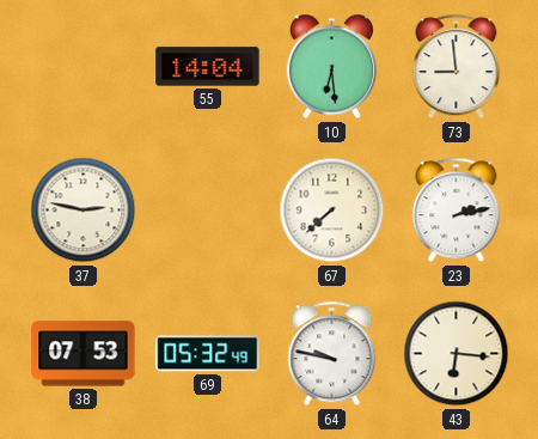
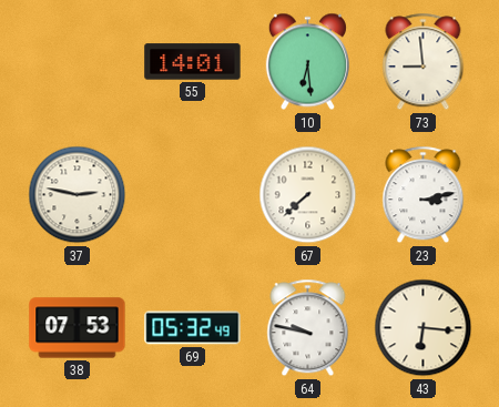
55: 14:04 -> 14:01 (193, 62)
23: 2:13 -> 3:13 (424, 195)
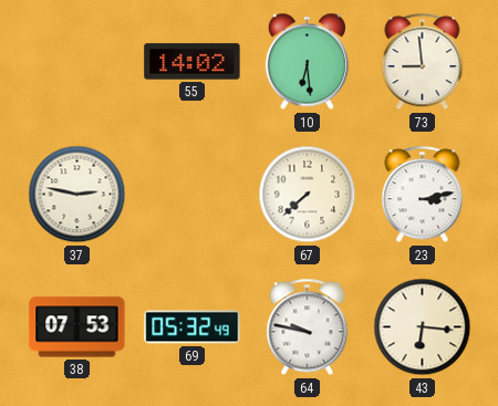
55: 14:01 -> 14:02 (193, 62)
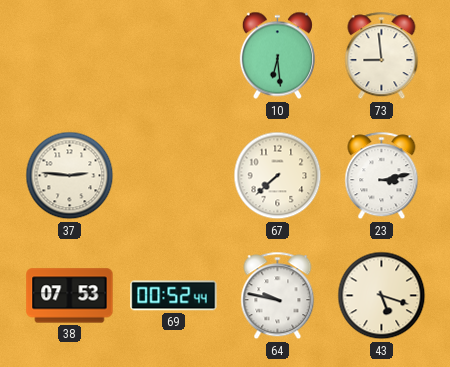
55: 14:02 -> none (193, 62)
37: 2:47 -> 2:46 (70, 176)
69: 05:32 -> 00:52 (174, 296)
43: 6:16 -> 5:18 (382, 296)
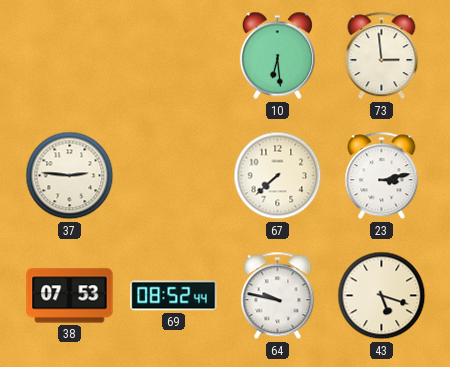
73: 8:59 -> 2:59 (382, 56)
69: 00:52 -> 08:52 (174, 296)
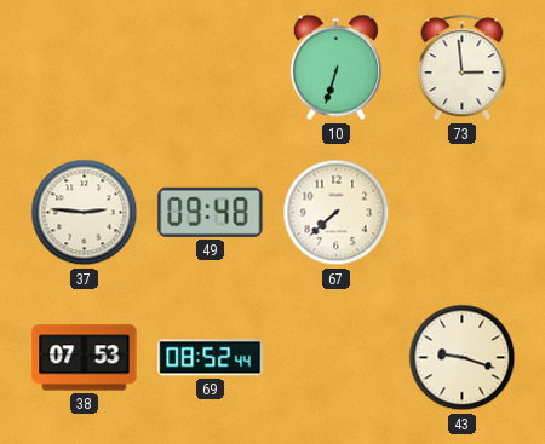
10: 6:29 -> 6:33 (335, 68)
49: none -> 09:48 (211, 212)
23: 3:13 -> none (382, 176)
64: 9:47 -> none (278, 296)
43: 5:18 -> 9:18 (463, 358)
